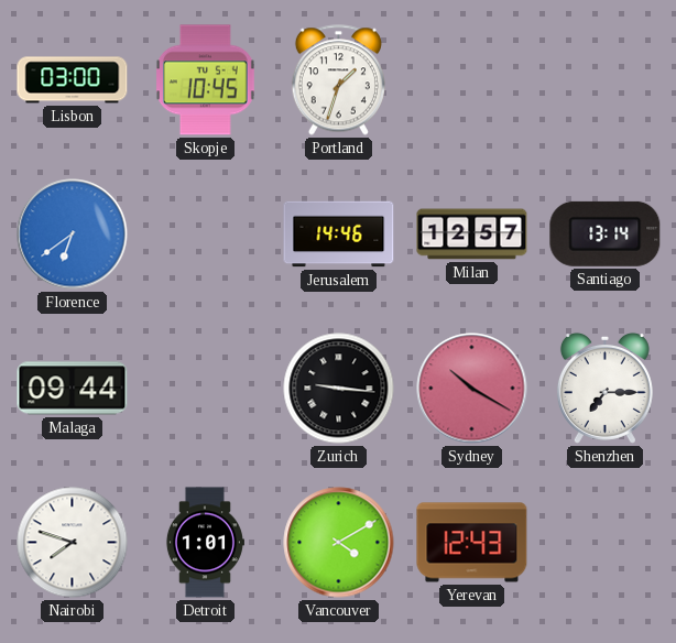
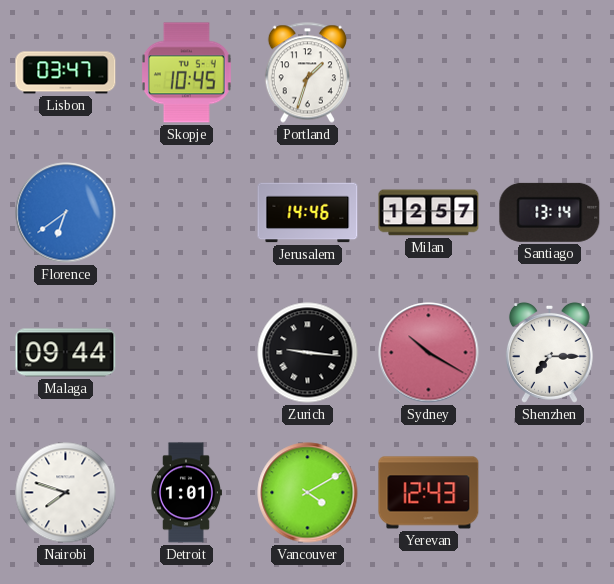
Lisbon: 03:00 -> 03:47 (66, 73)
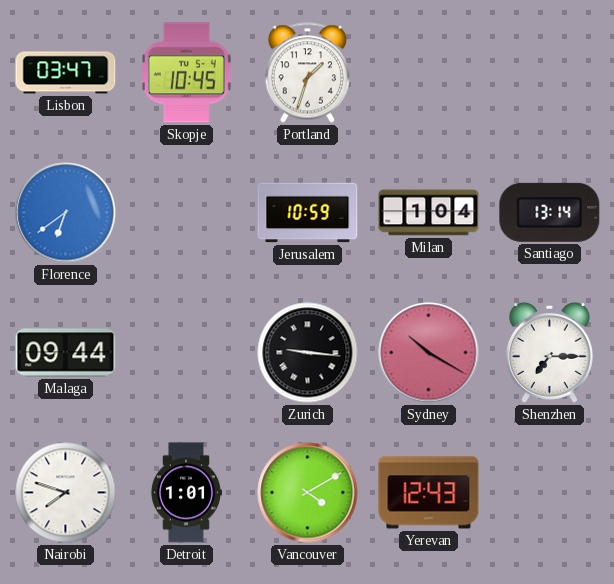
Jerusalem: 14:46 -> 10:59 (308, 213)
Milan: 12:57 -> 1:04 (429, 213)
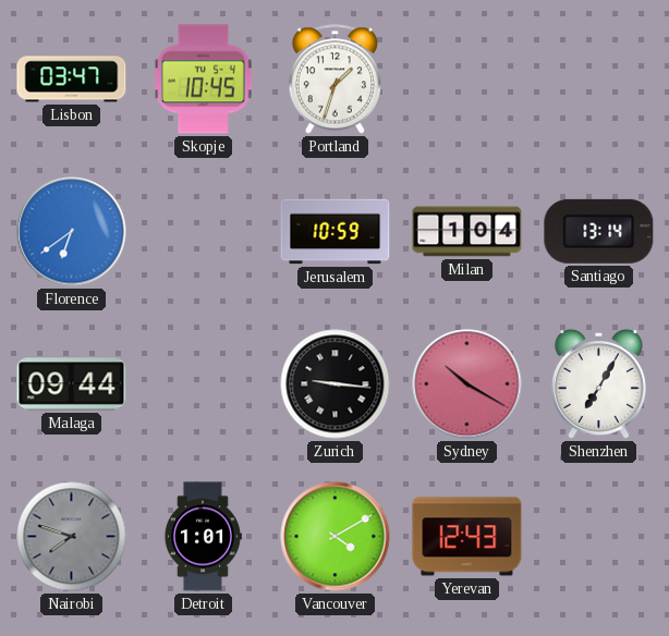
Shenzhen: 7:15 -> 7:05 (598, 383)
Nairobi dial: white -> grey (72, 537)
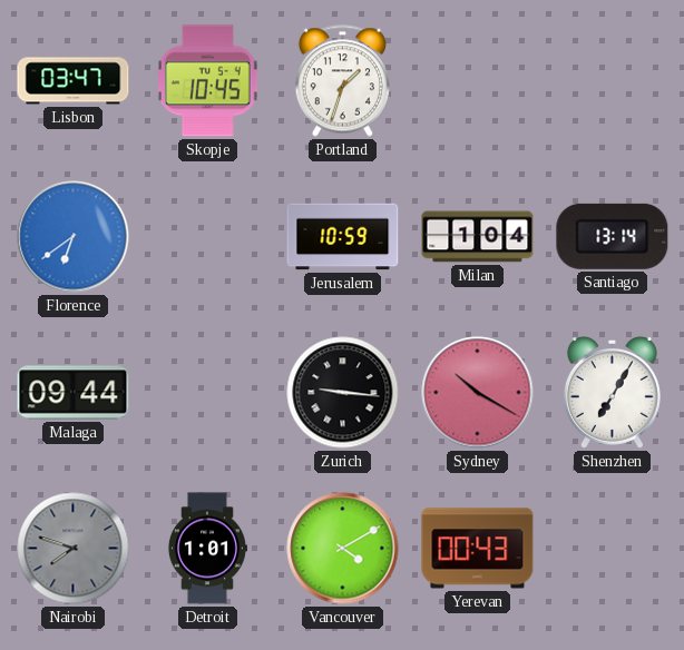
Yerevan: 12:43 -> 00:43 (478, 549)
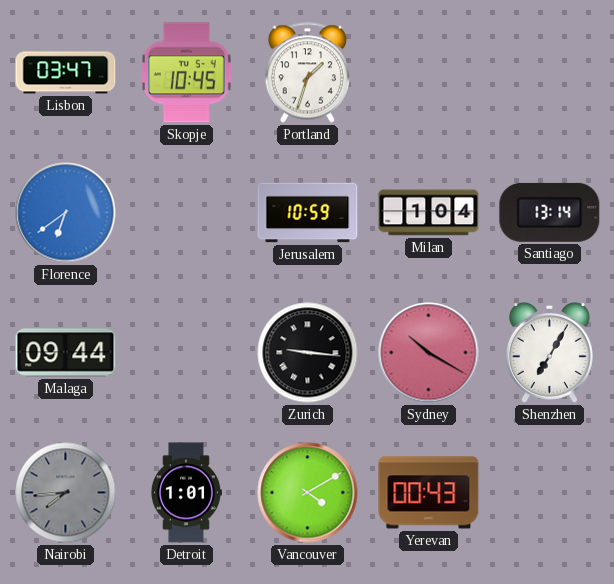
Nairobi: 7:48 -> 7:44 (66, 493)
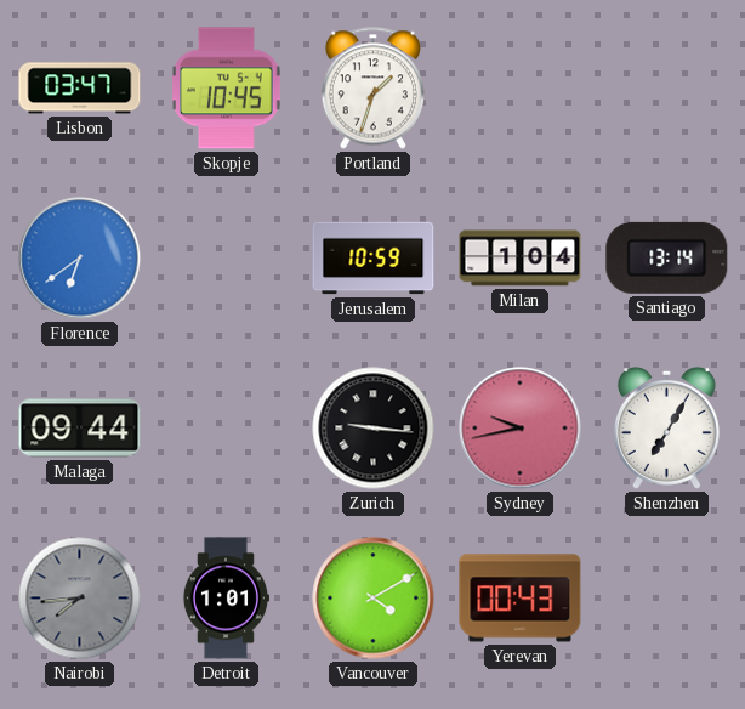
Sydney: 10:20 -> 9:43 (521, 429)
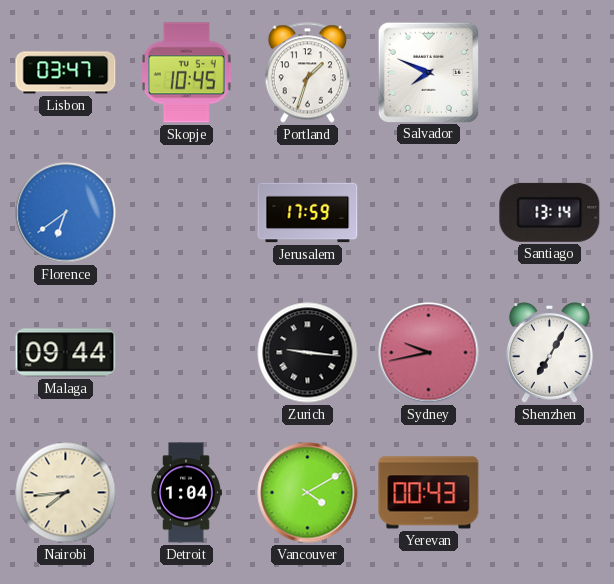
Salvador: none -> 7:49 (428, 72)
Jerusalem: 10:59 -> 17:59 (308, 213)
Milan: 1:04 -> none (521, 259)
Nairobi dial: grey -> cream (66, 493)
Detroit: 1:01 -> 1:04 (186, 493)
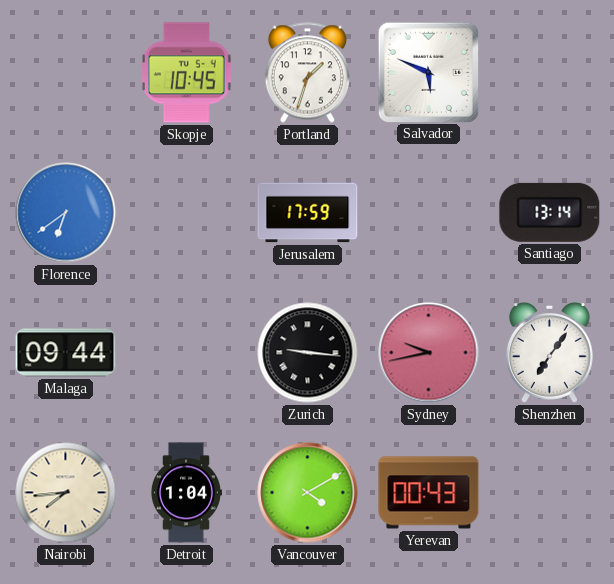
Lisbon: 03:47 -> none (66, 73)
Salvador: 7:49 -> 5:49 (428, 72)
Shenzhen: 7:05 -> 7:06 (549, 352)
